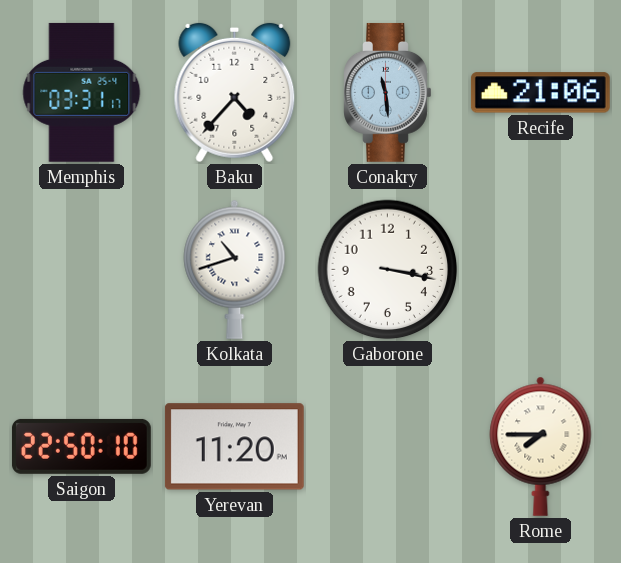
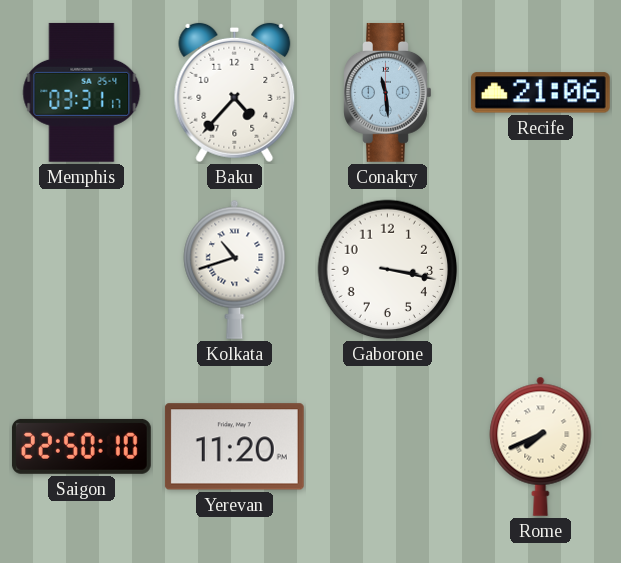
Rome: 7:45 -> 7:41 (541, 446)
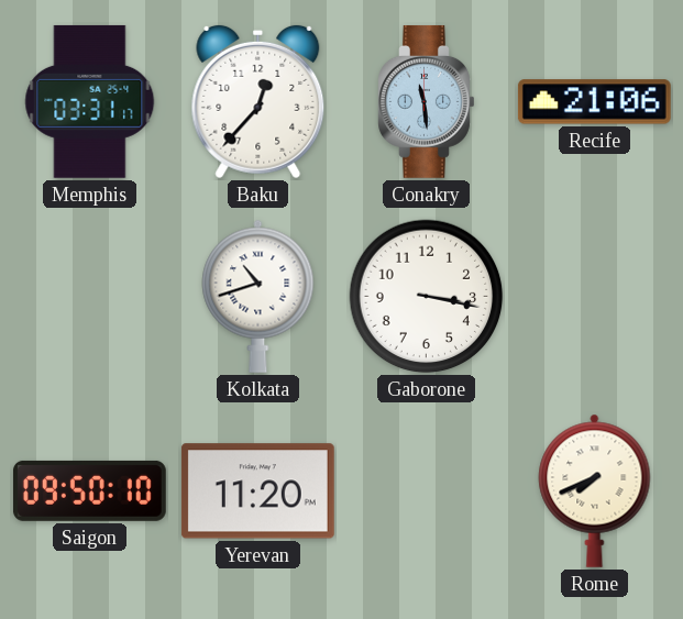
Baku: 4:37 -> 12:37 (258, 102)
Saigon: 22:50 -> 09:50 (89, 490)
